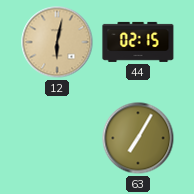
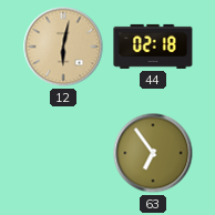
44: 02:15 -> 02:18 (153, 47)
63: 7:05 -> 6:54 (153, 153)
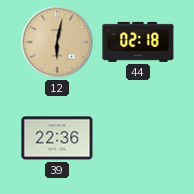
39: none -> 22:36 (57, 138)
63: 6:54 -> none (153, 153)
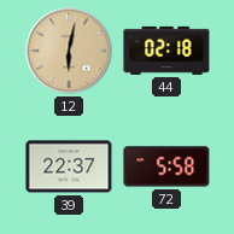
39: 22:36 -> 22:37 (69, 166)
72: none -> 5:58 (166, 166)
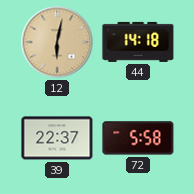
44: 02:18 -> 14:18 (138, 42)
